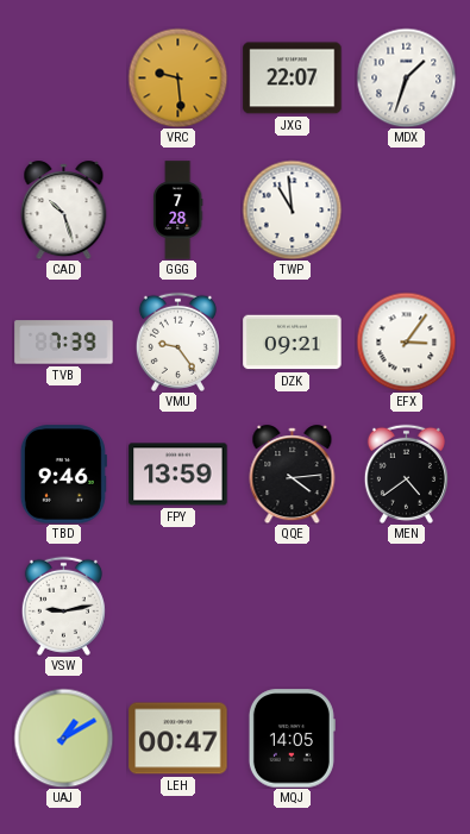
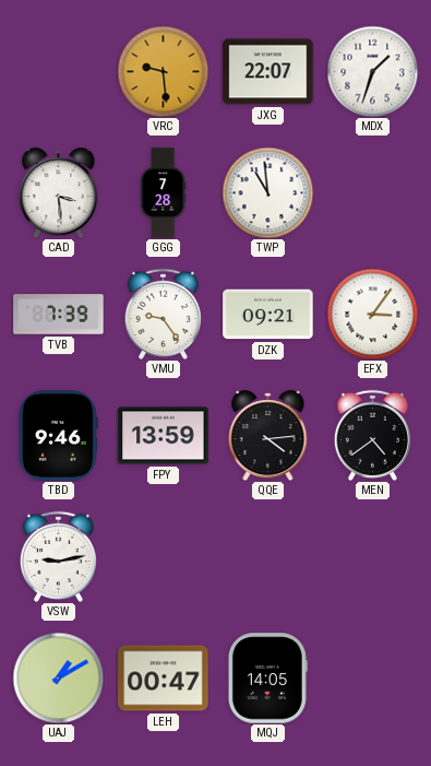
CAD: 10:27 -> 3:29 (59, 193)
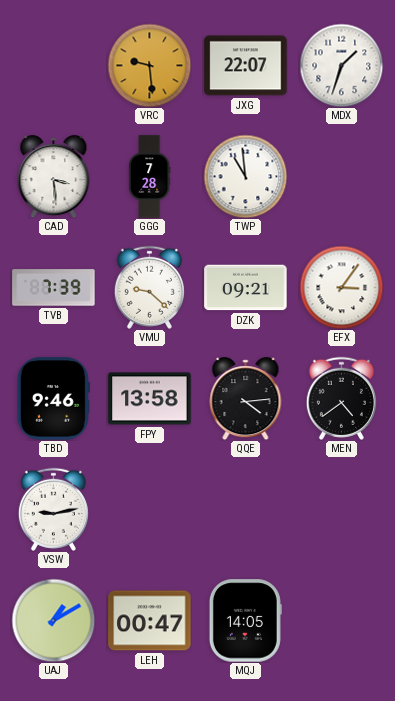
VMU: 9:24 -> 9:22 (149, 287)
FPY: 13:59 -> 13:58 (150, 399)
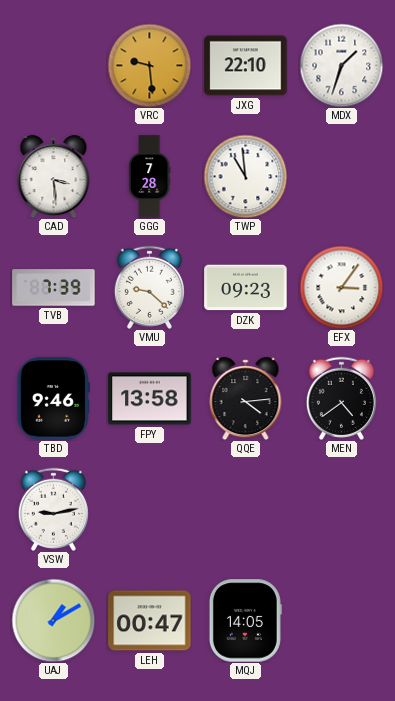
JXG: 22:07 -> 22:10 (246, 66)
DZK: 09:21 -> 09:23 (246, 288)
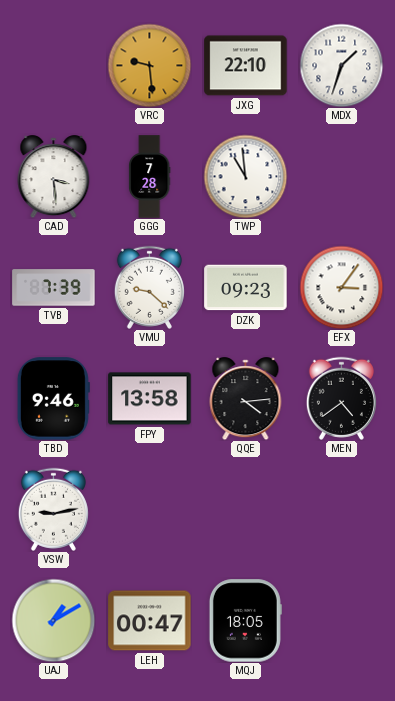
MQJ: 14:05 -> 18:05 (245, 621)
